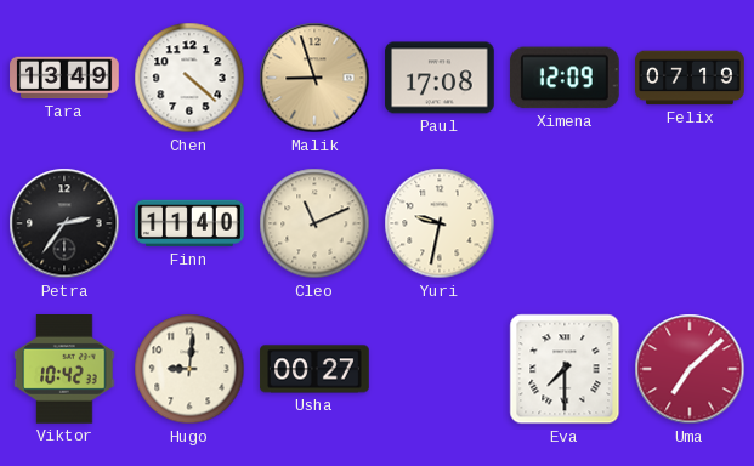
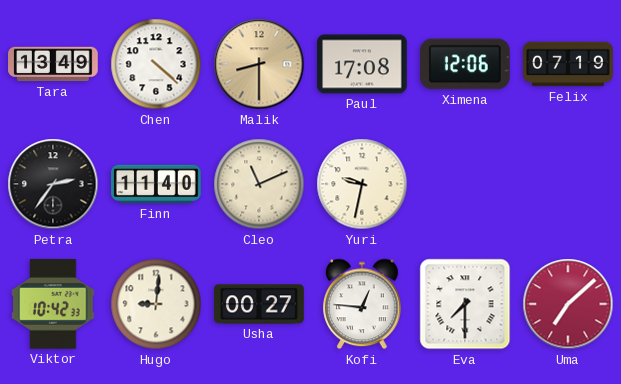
Malik: 8:57 -> 8:30 (259, 64)
Ximena: 12:09 -> 12:06 (465, 64)
Kofi: none -> 12:46 (362, 304)
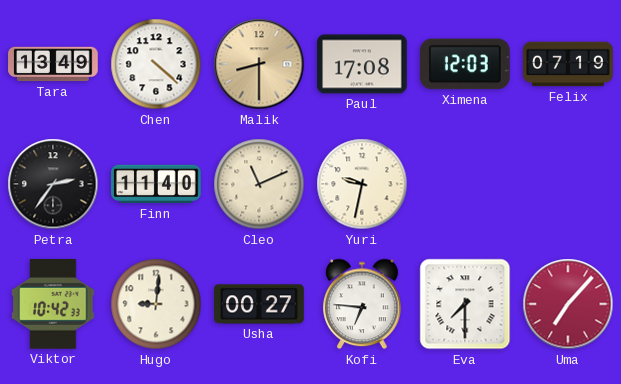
Ximena: 12:06 -> 12:03 (465, 64)
Kofi: 12:46 -> 6:46 (362, 304)
Uma: 7:08 -> 7:07 (568, 304)
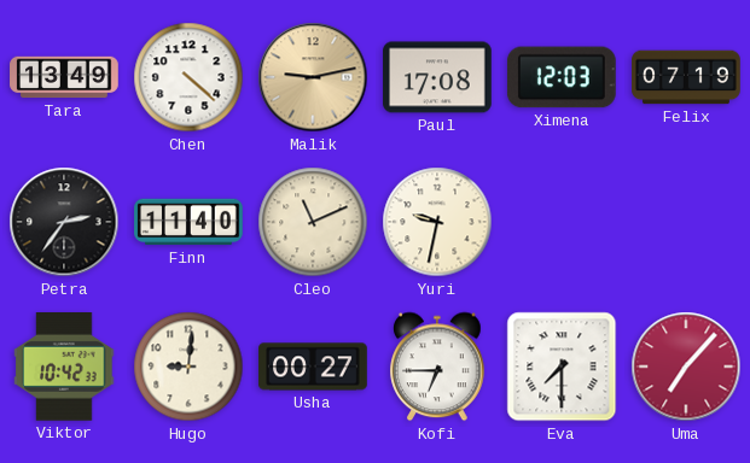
Malik: 8:30 -> 9:13 (313, 77)
Kofi: 6:46 -> 6:45 (437, 367)
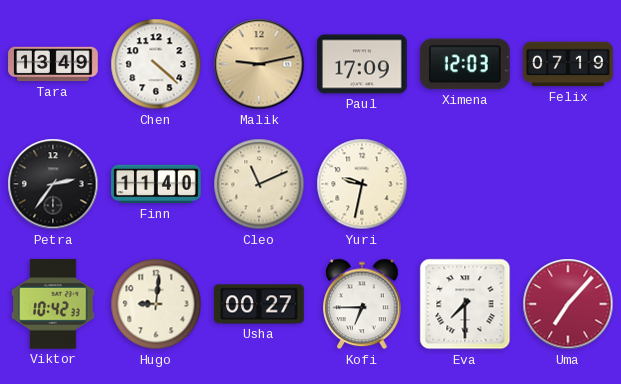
Paul: 17:08 -> 17:09 (362, 64)
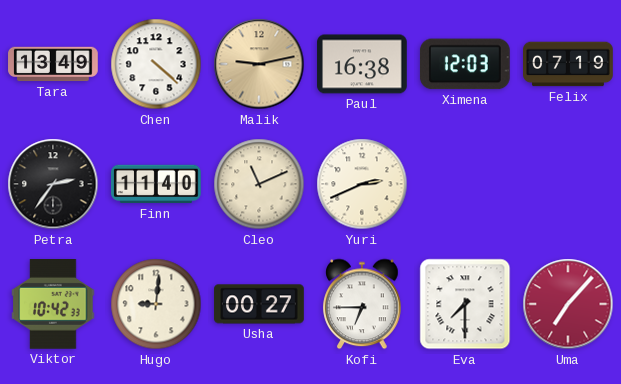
Paul: 17:09 -> 16:38 (362, 64)
Yuri: 9:32 -> 2:41 (362, 184)
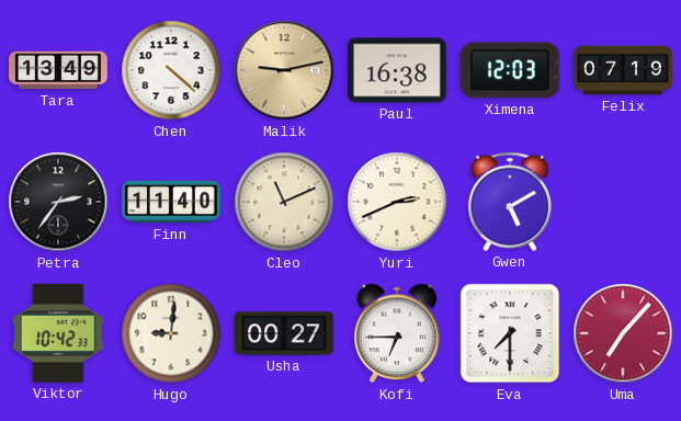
Gwen: none -> 5:10 (509, 202)
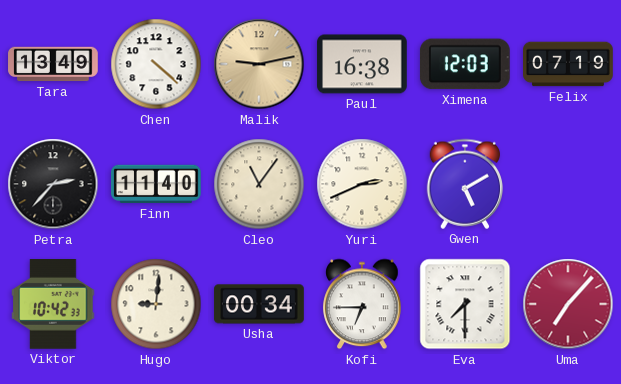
Petra: 2:36 -> 2:37 (53, 184)
Cleo: 11:11 -> 11:06 (259, 184)
Usha: 00:27 -> 00:34 (259, 304)
